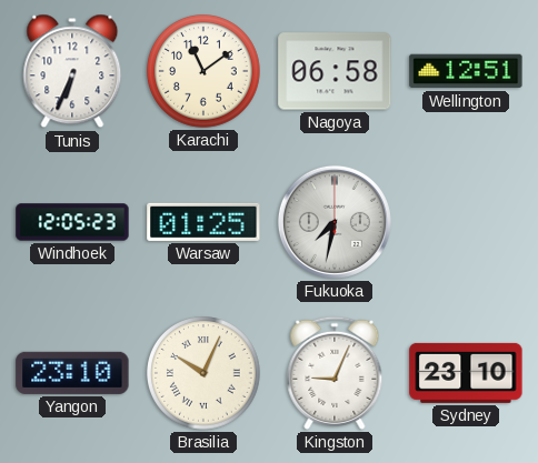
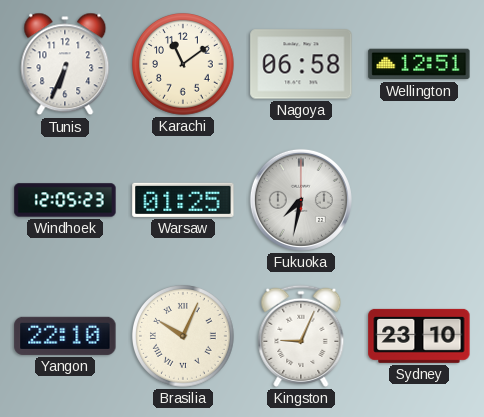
Yangon: 23:10 -> 22:10 (65, 336)
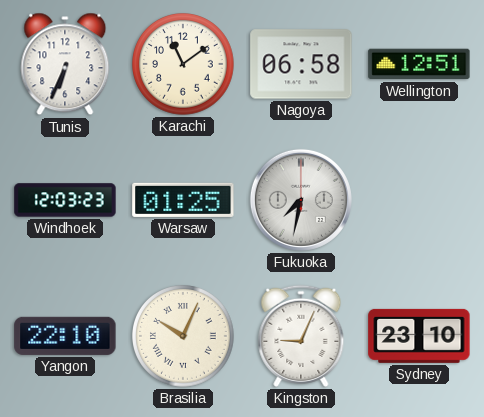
Windhoek: 12:05 -> 12:03 (65, 200)
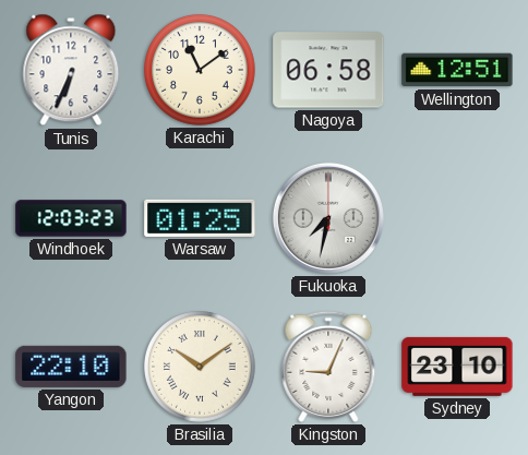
Brasilia: 10:04 -> 10:09 (201, 368)
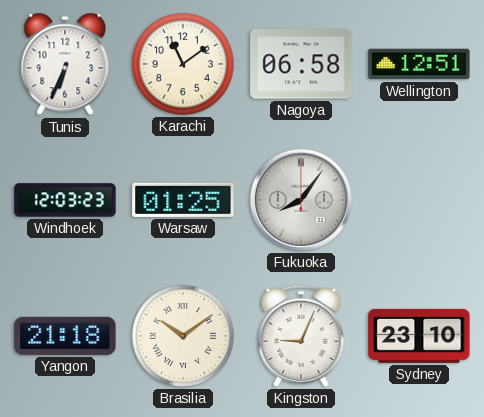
Fukuoka: 7:32 -> 8:06 (301, 200)
Yangon: 22:10 -> 21:18 (65, 336)
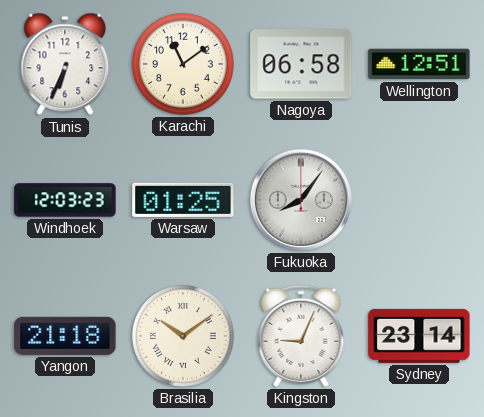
Sydney: 23:10 -> 23:14 (419, 336)
